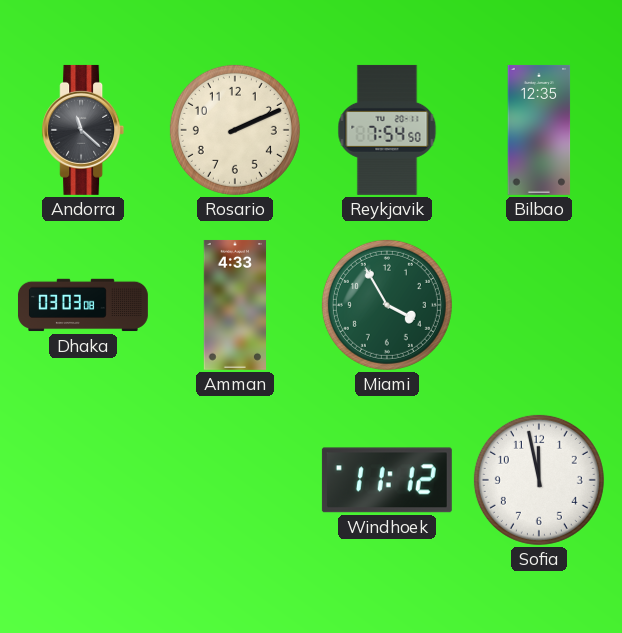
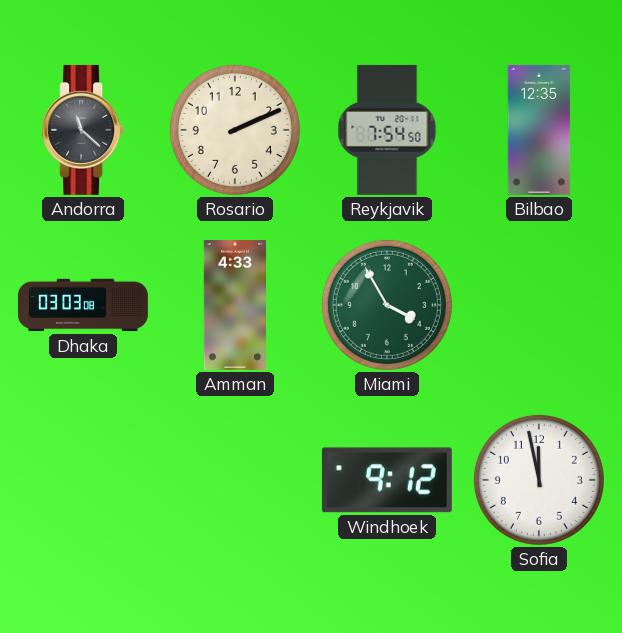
Windhoek: 11:12 -> 9:12 (387, 480)
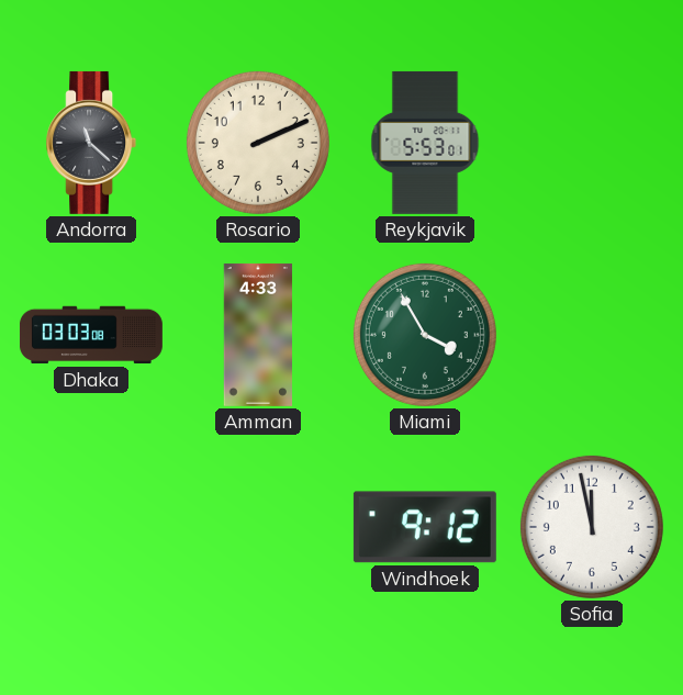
Reykjavik: 7:54 -> 5:53 (425, 143)
Bilbao: 12:35 -> none (539, 130)
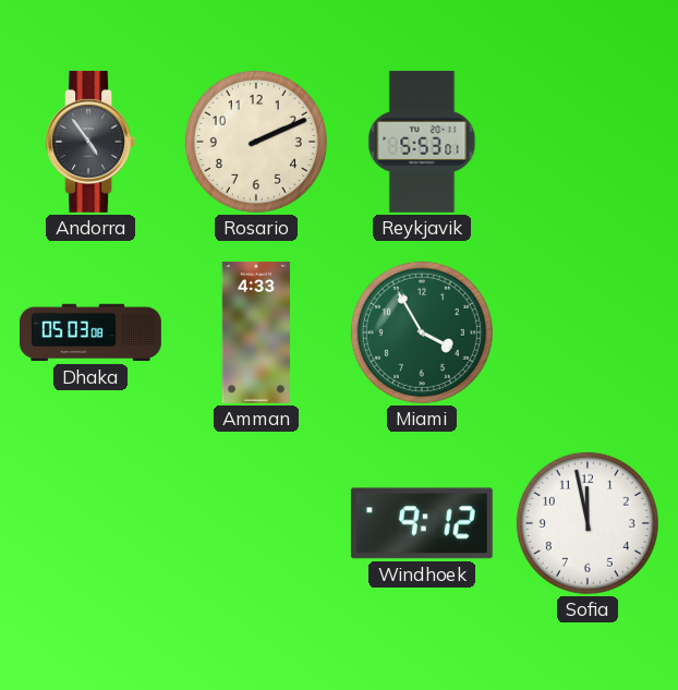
Andorra: 11:22 -> 4:54 (90, 142)
Dhaka: 03:03 -> 05:03 (90, 332)
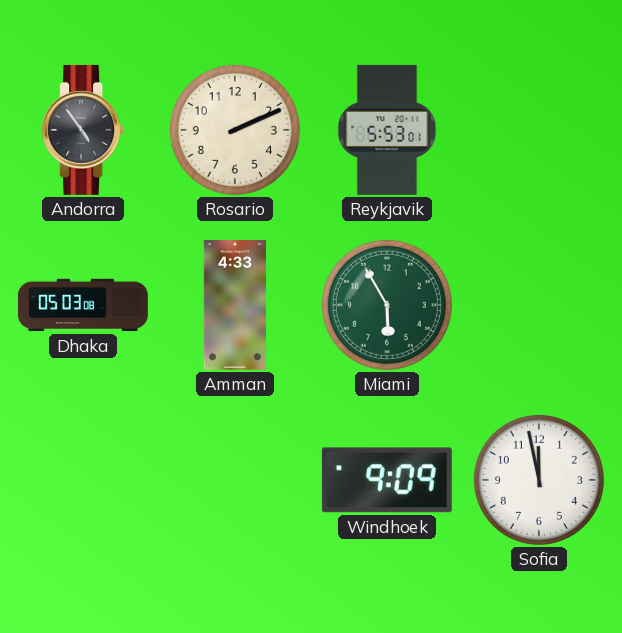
Miami: 3:55 -> 5:55 (387, 305)
Windhoek: 9:12 -> 9:09 (387, 480)
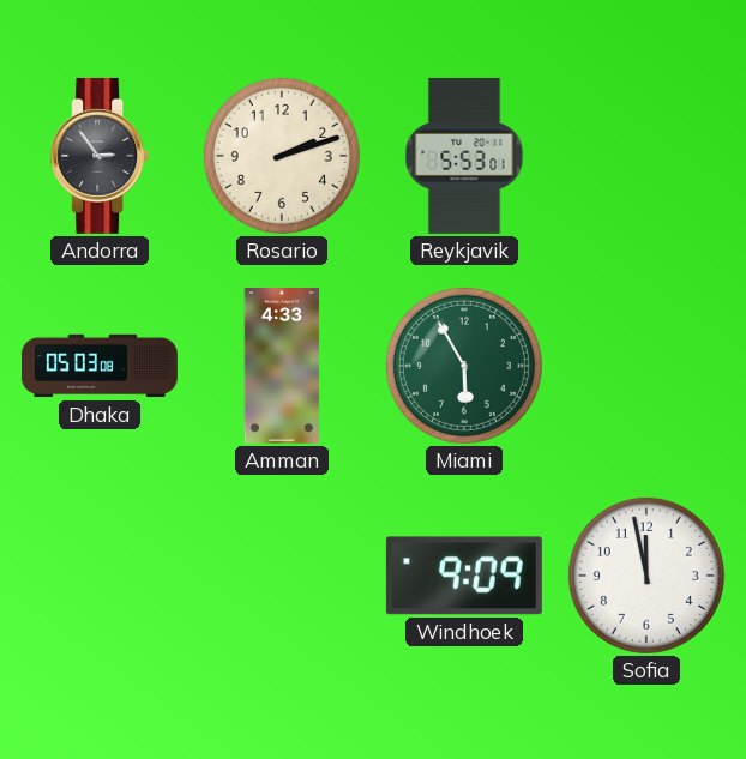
Andorra: 4:54 -> 2:54 (100, 156)
Rosario: 2:11 -> 2:12 (282, 156)
